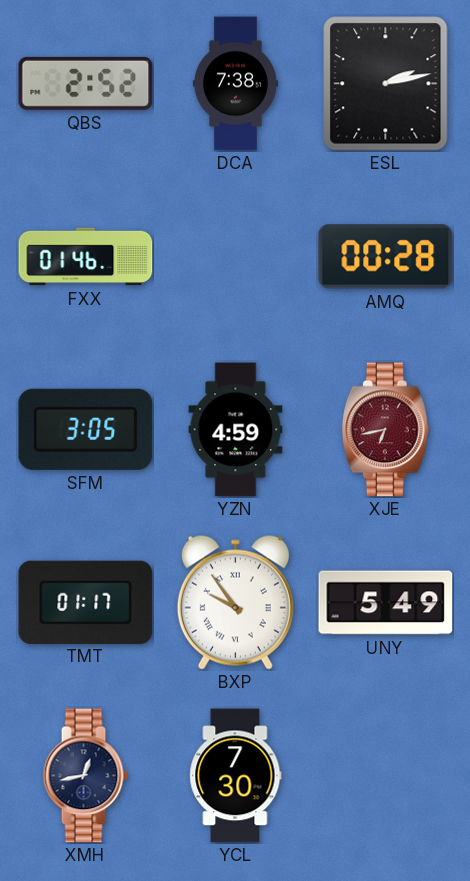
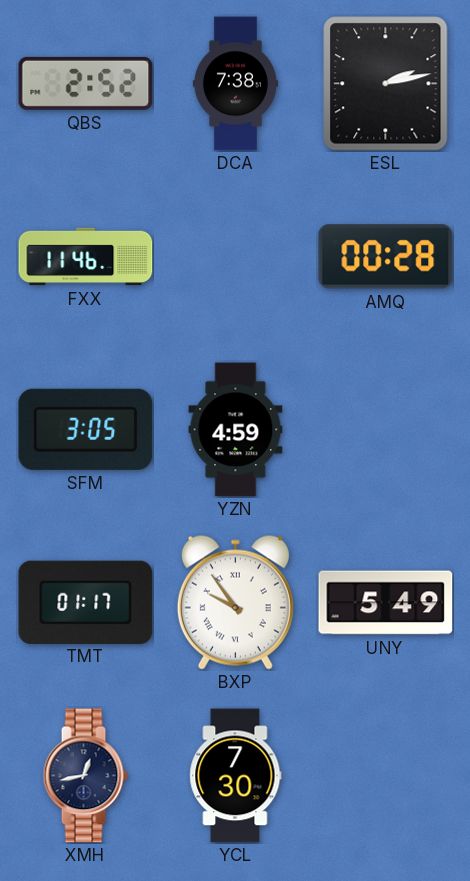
FXX: 01:46 -> 11:46 (86, 257)
XJE: 6:43 -> none (385, 430)
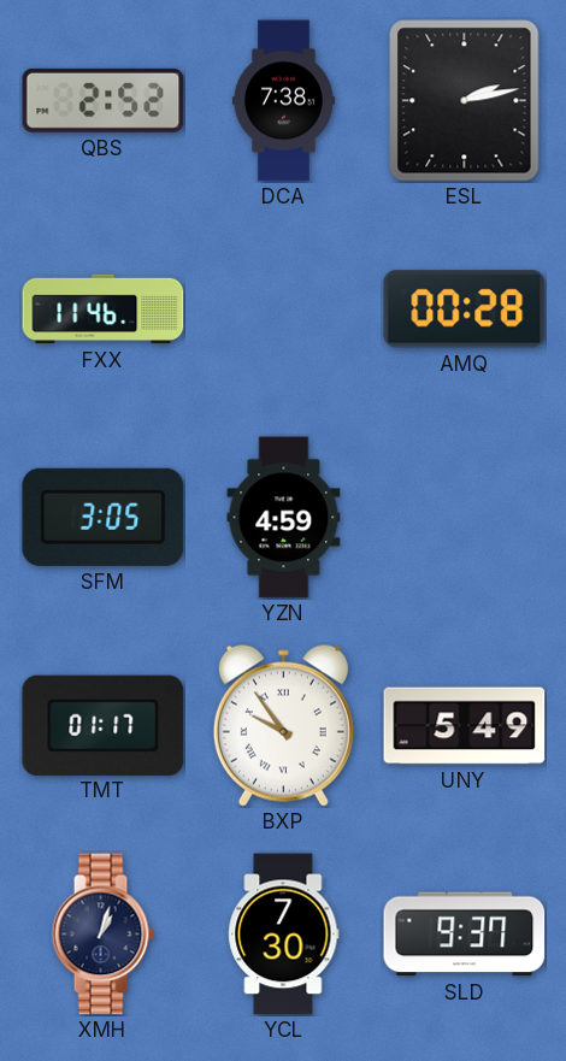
XMH: 12:43 -> 1:03 (102, 935)
SLD: none -> 9:37 (465, 935)
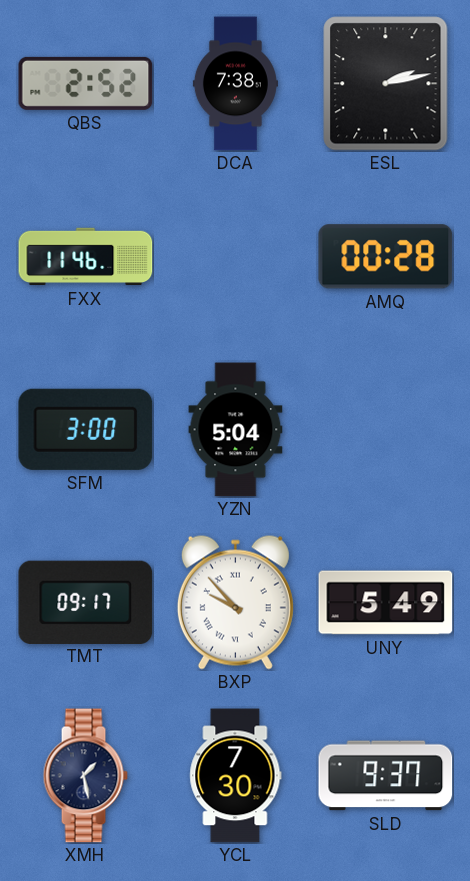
SFM: 3:05 -> 3:00 (86, 429)
YZN: 4:59 -> 5:04 (236, 430)
TMT: 01:17 -> 09:17 (86, 602)
BXP: 9:54 -> 9:53 (235, 602)
XMH: 1:03 -> 1:28 (85, 776)
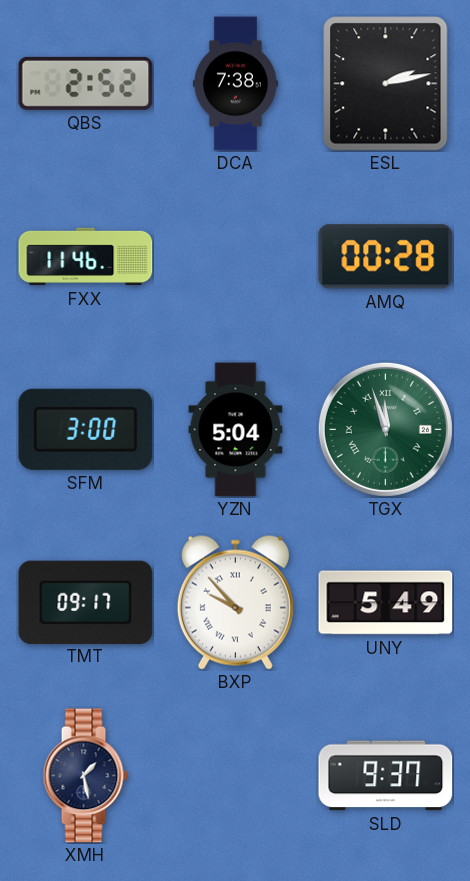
TGX: none -> 11:57 (385, 429)
YCL: 7:30 -> none (236, 776)
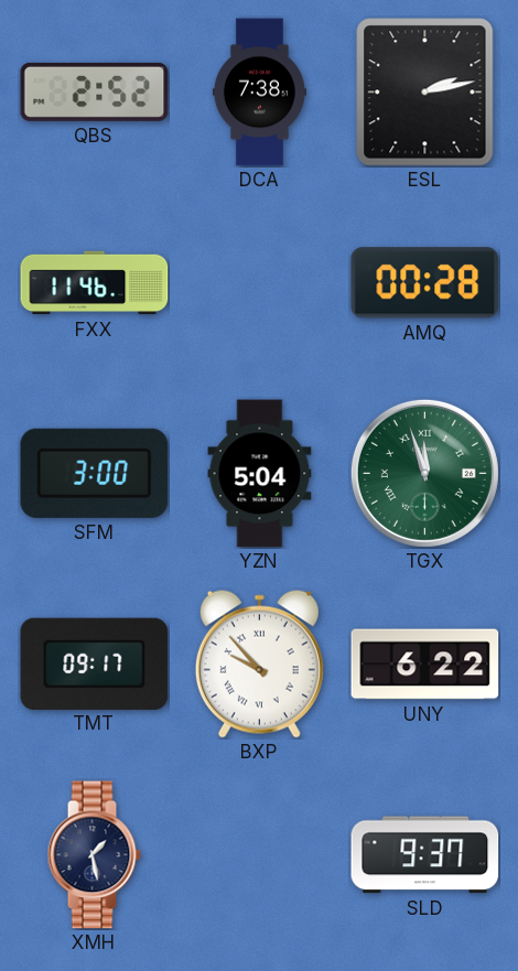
UNY: 5:49 -> 6:22 (425, 665)
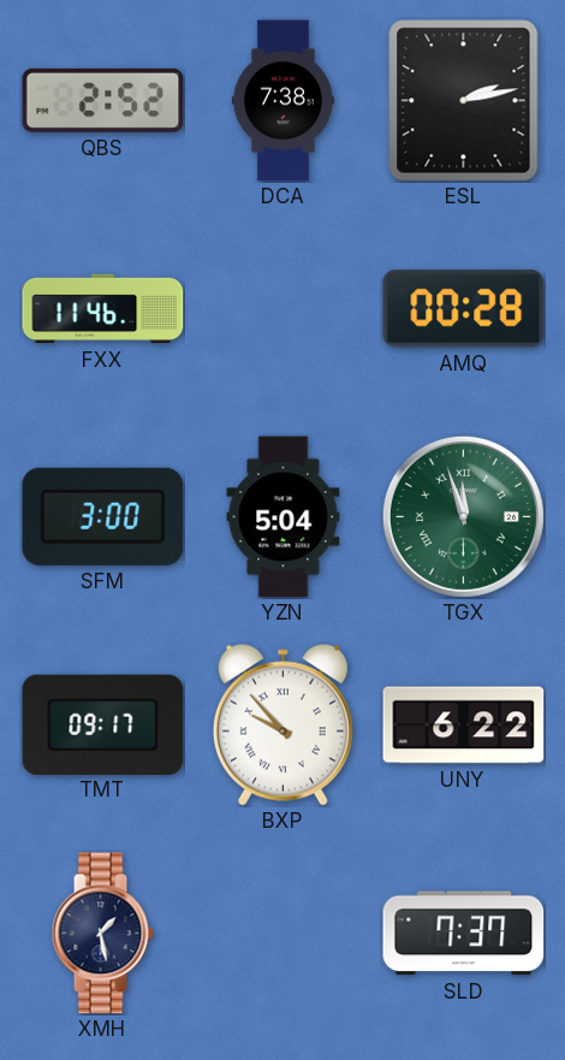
SLD: 9:37 -> 7:37 (464, 934)
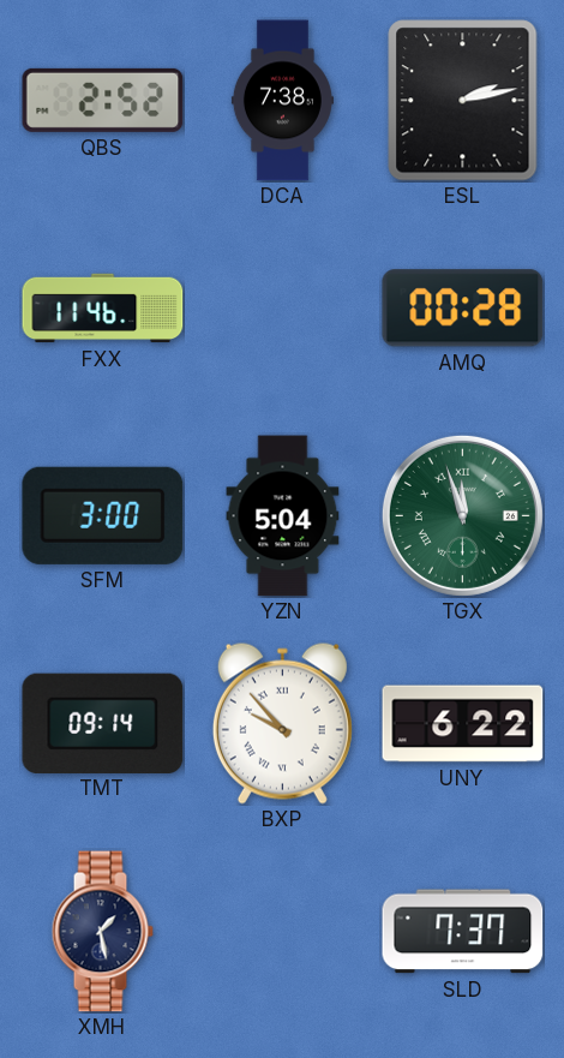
TMT: 09:17 -> 09:14 (103, 723)
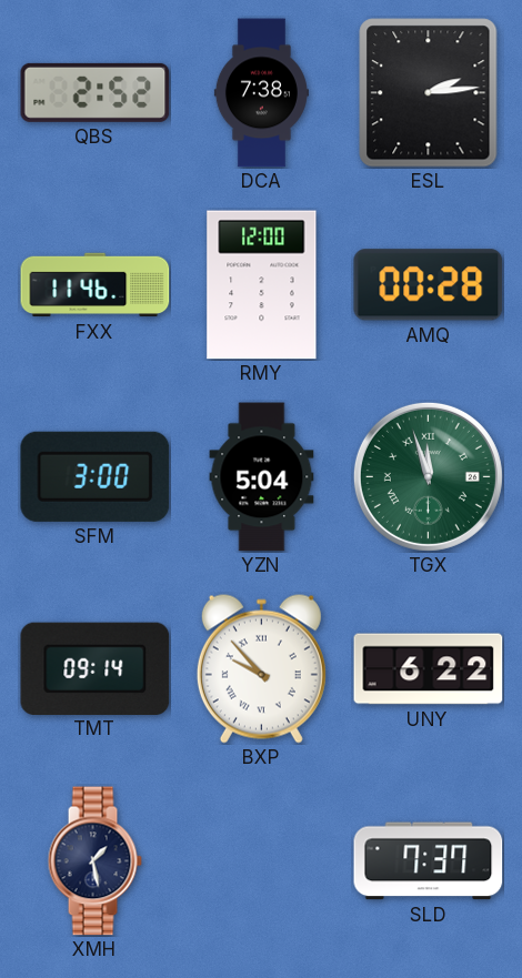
ESL: 2:13 -> 2:14 (429, 93)
RMY: none -> 12:00 (262, 285)
